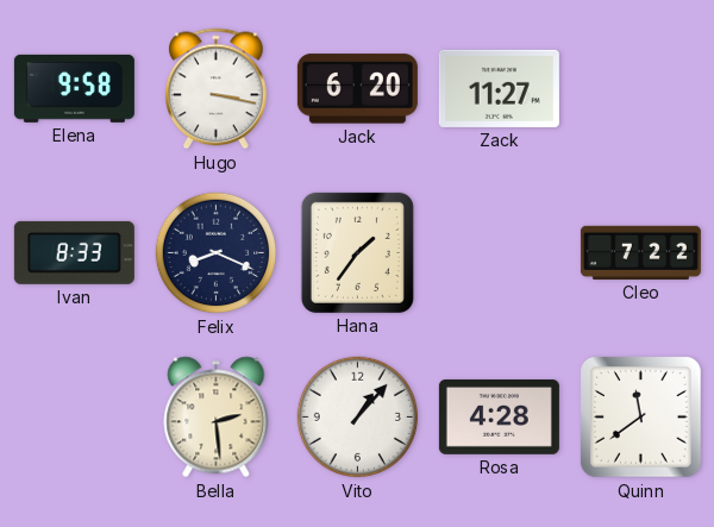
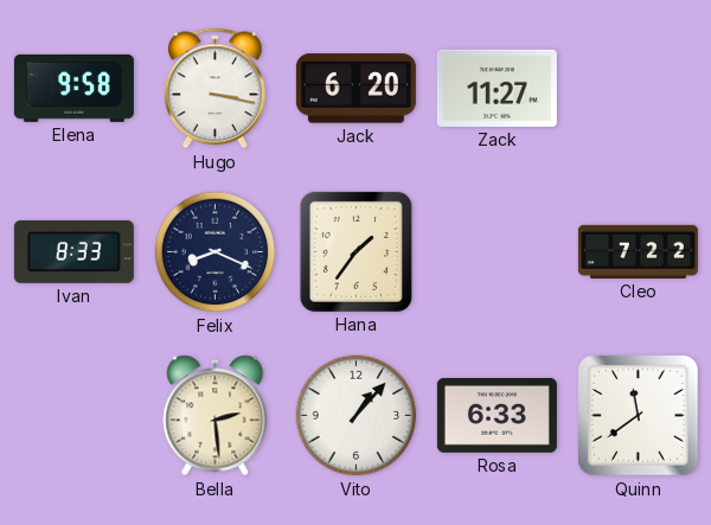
Rosa: 4:28 -> 6:33 (497, 415)
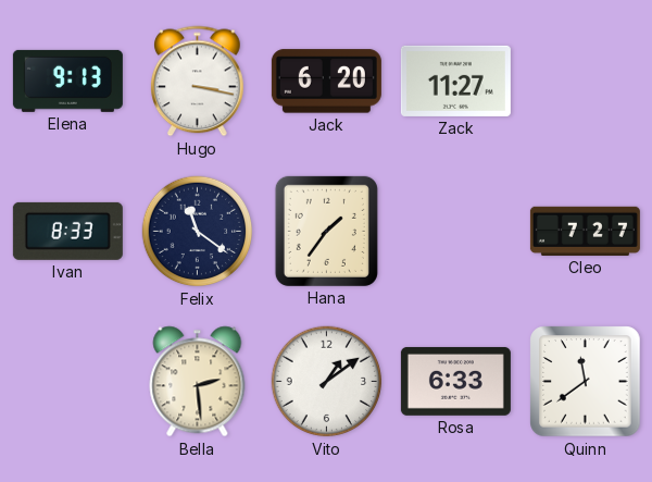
Elena: 9:58 -> 9:13 (67, 81)
Felix: 8:19 -> 11:21 (198, 232)
Cleo: 7:22 -> 7:27 (585, 231)
Vito: 1:07 -> 1:09 (327, 382)
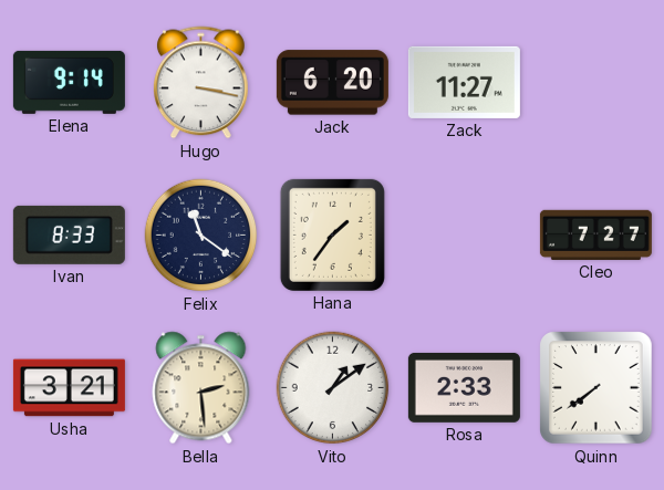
Elena: 9:13 -> 9:14 (69, 82)
Usha: none -> 3:21 (69, 388)
Rosa: 6:33 -> 2:33 (464, 387)
Quinn: 11:39 -> 7:39 (596, 388)
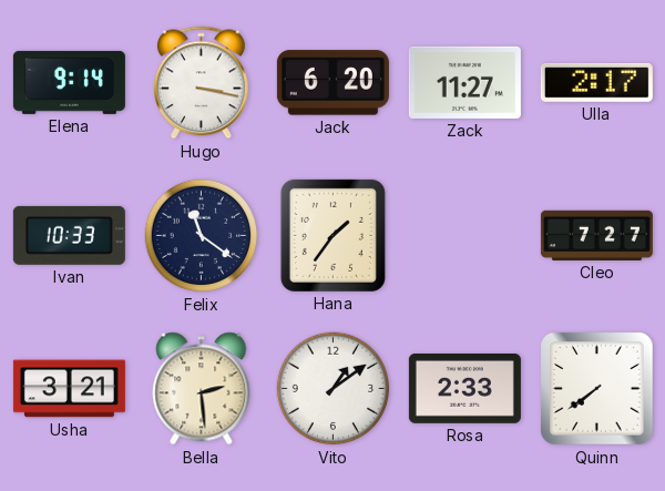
Ulla: none -> 2:17 (596, 82)
Ivan: 8:33 -> 10:33 (69, 235)
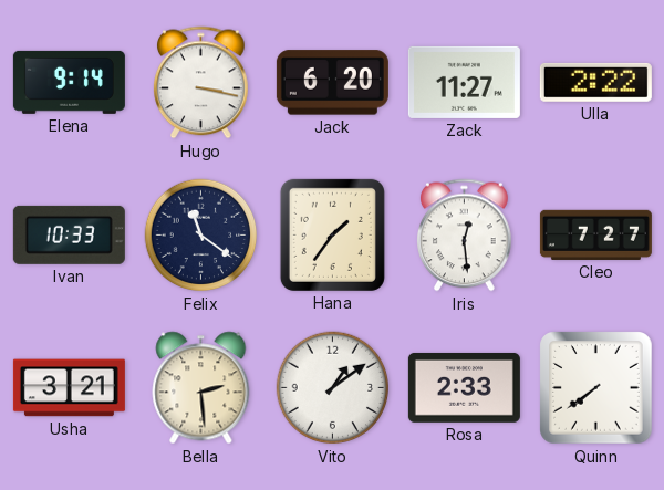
Ulla: 2:17 -> 2:22 (595, 82)
Iris: none -> 12:29 (465, 236)
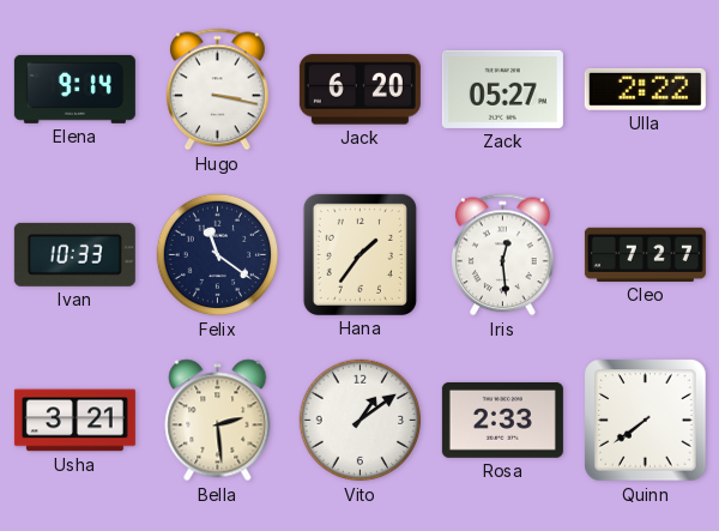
Zack: 11:27 -> 05:27 (502, 89)
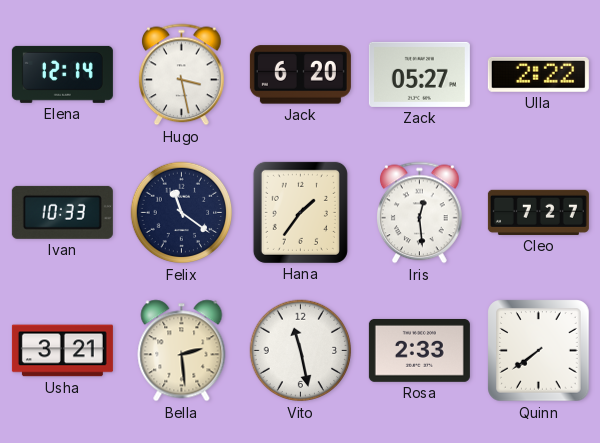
Elena: 9:14 -> 12:14 (62, 74)
Hugo: 3:17 -> 3:28 (182, 75)
Vito: 1:09 -> 11:28 (301, 351)
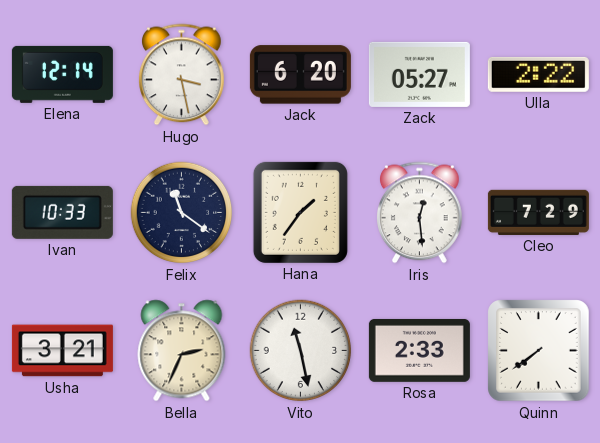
Cleo: 7:27 -> 7:29 (538, 212)
Bella: 2:29 -> 2:34 (182, 351)
